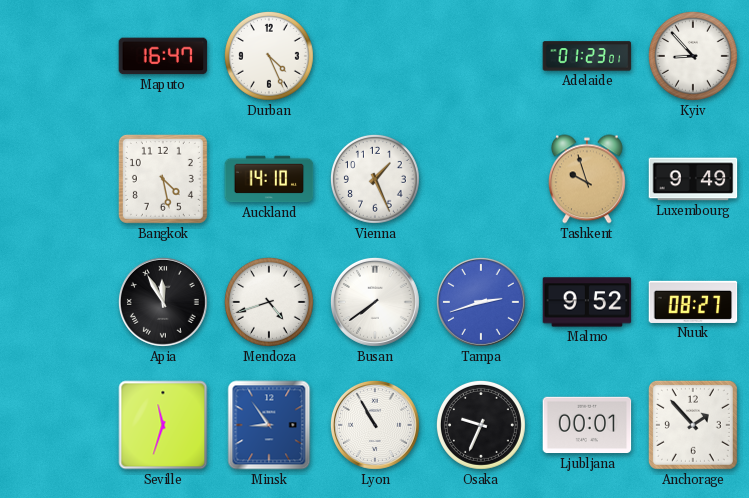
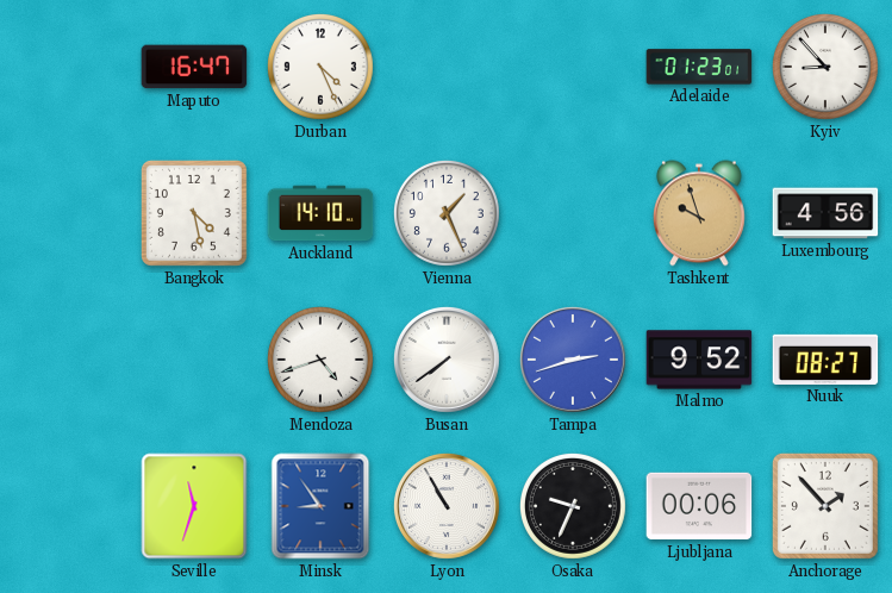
Luxembourg: 9:49 -> 4:56 (825, 213)
Apia: 11:55 -> none (163, 302)
Ljubljana: 00:01 -> 00:06 (699, 506)
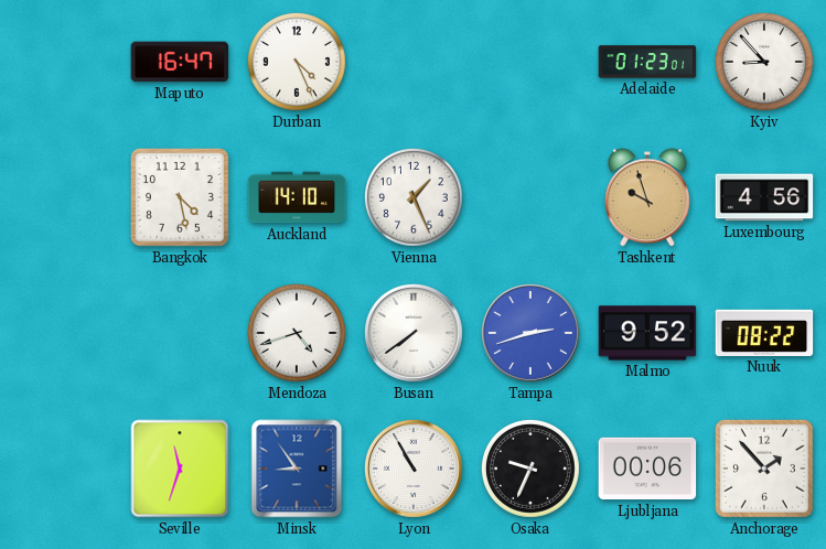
Nuuk: 08:27 -> 08:22 (764, 333)
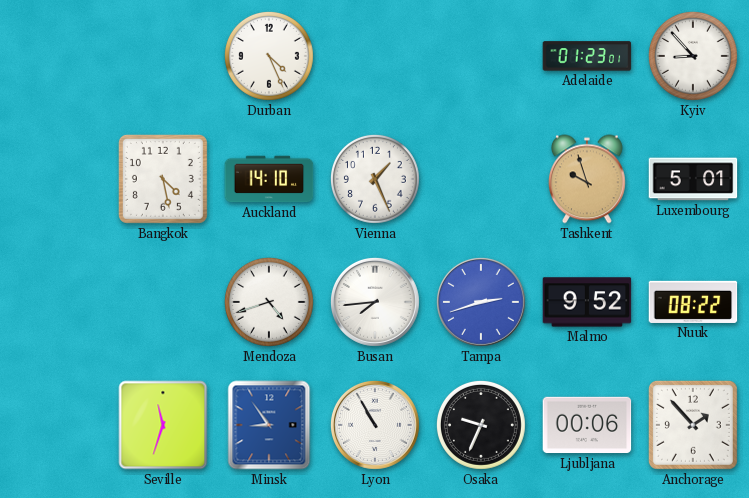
Maputo: 16:47 -> none (180, 62)
Luxembourg: 4:56 -> 5:01 (693, 179)
Busan: 7:39 -> 7:44 (375, 302)
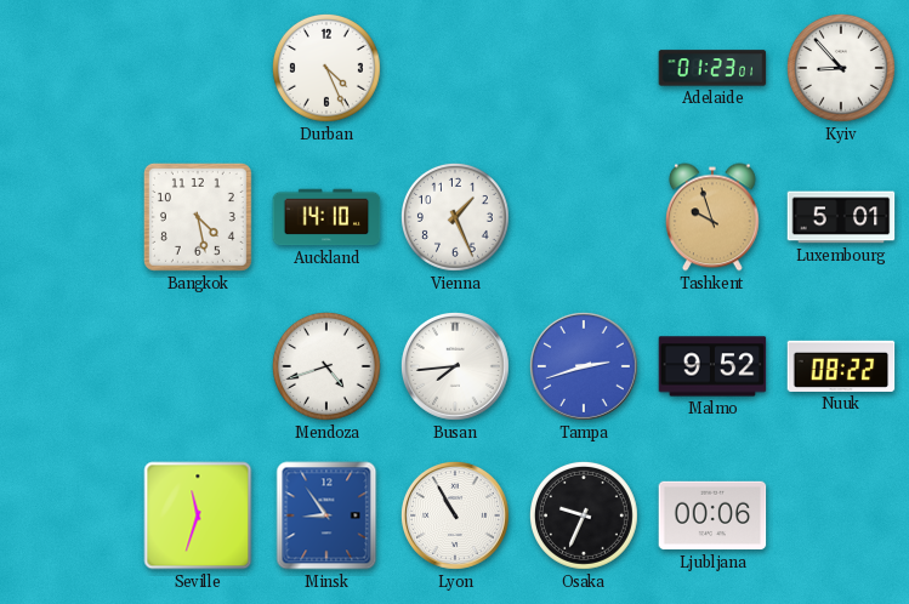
Anchorage: 1:53 -> none (693, 425)
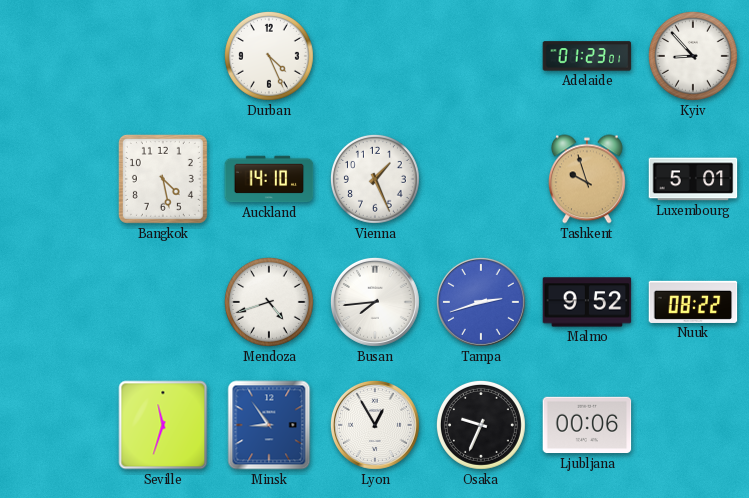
Lyon: 10:55 -> 12:55 (375, 425)
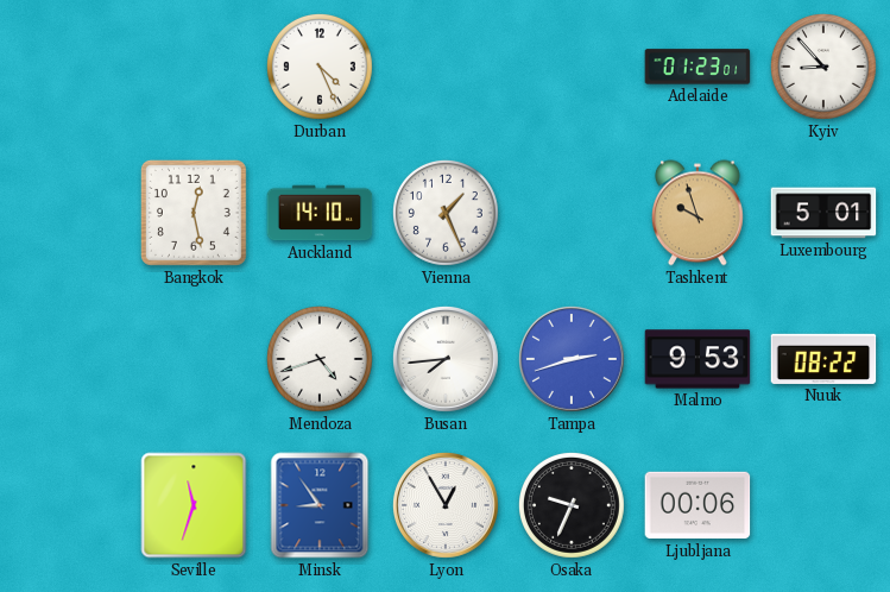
Bangkok: 4:28 -> 12:28 (194, 213)
Malmo: 9:52 -> 9:53 (698, 359)
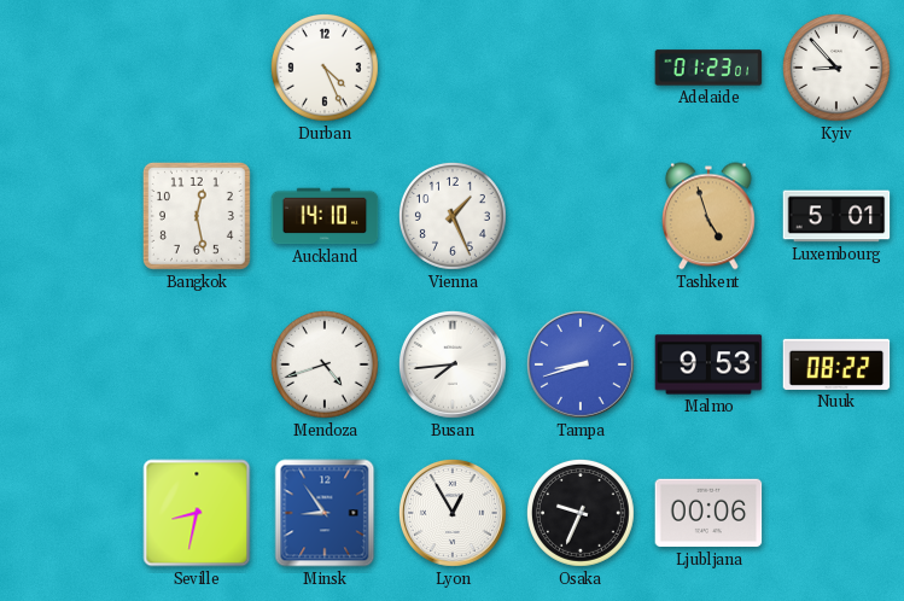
Tashkent: 9:57 -> 4:57 (708, 216)
Tampa: 2:42 -> 8:42 (581, 364)
Seville: 11:33 -> 8:32 (197, 513)
